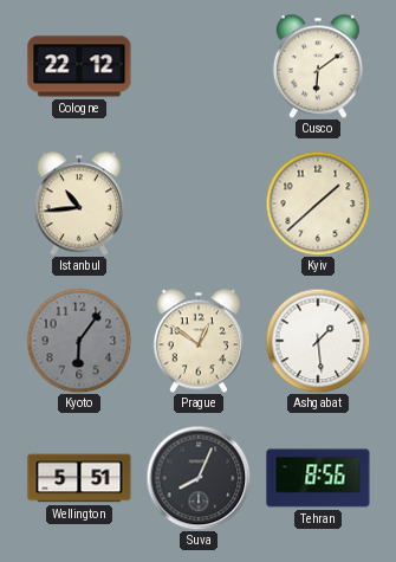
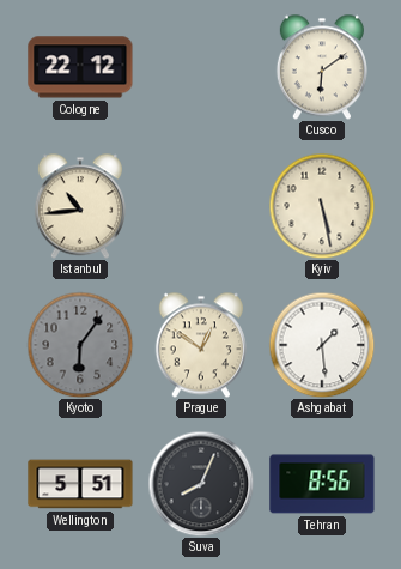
Kyiv: 1:38 -> 5:28 (322, 206)
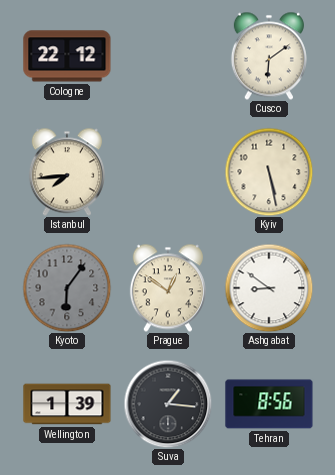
Istanbul: 10:44 -> 7:44 (67, 172)
Ashgabat: 1:29 -> 8:51 (269, 288)
Wellington: 5:51 -> 1:39 (67, 404)
Suva: 8:04 -> 1:16 (168, 404)
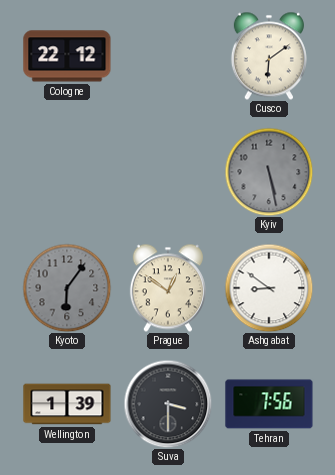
Istanbul: 7:44 -> none (67, 172)
Kyiv dial: cream -> grey (269, 172)
Suva: 1:16 -> 3:30 (168, 404)
Tehran: 8:56 -> 7:56 (269, 404)
